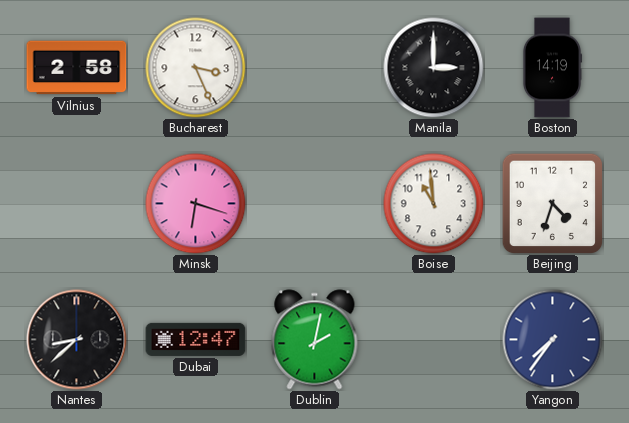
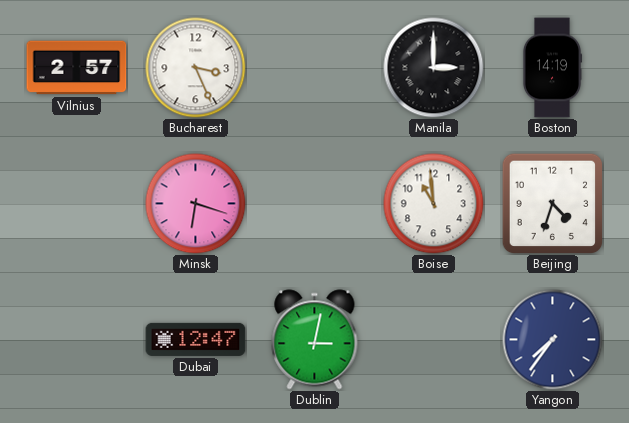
Vilnius: 2:58 -> 2:57 (77, 68)
Nantes: 8:38 -> none (77, 340)
Dublin: 2:02 -> 3:02 (315, 340)
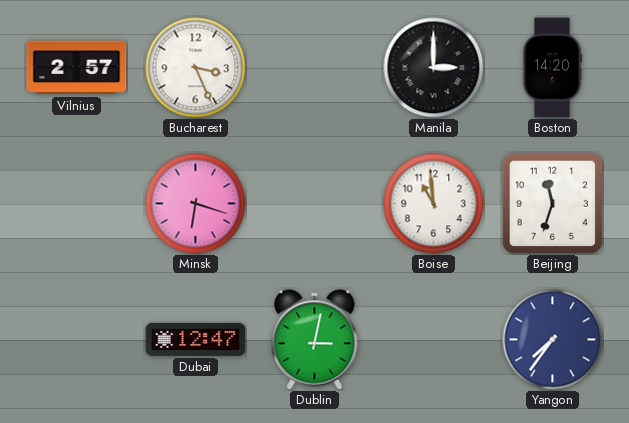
Boston: 14:19 -> 14:20 (552, 68)
Beijing: 4:33 -> 11:33 (552, 203)
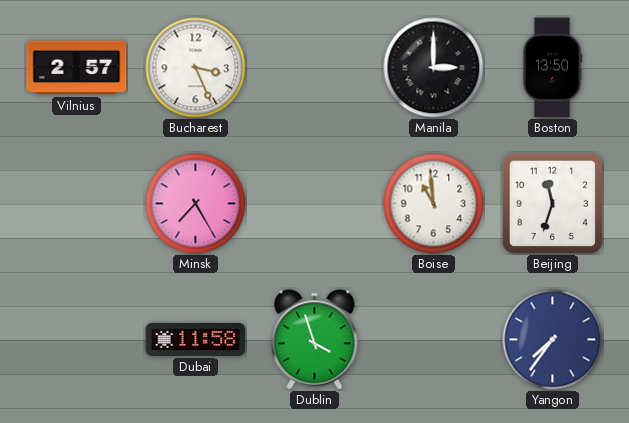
Boston: 14:20 -> 13:50 (552, 68)
Minsk: 6:18 -> 7:25 (196, 204)
Dubai: 12:47 -> 11:58 (196, 339)
Dublin: 3:02 -> 3:57 (315, 340)
